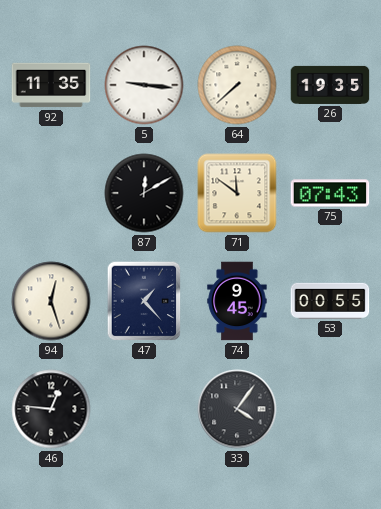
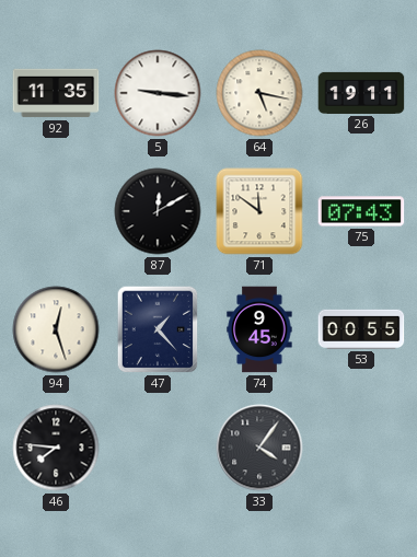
64: 7:38 -> 5:17 (259, 93)
26: 19:35 -> 19:11 (361, 93)
46: 12:46 -> 7:46 (56, 448)
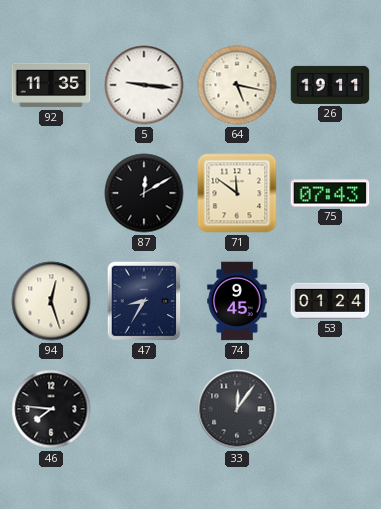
47: 1:23 -> 8:35 (144, 301)
53: 00:55 -> 01:24 (330, 301)
33: 4:06 -> 12:06 (237, 409)
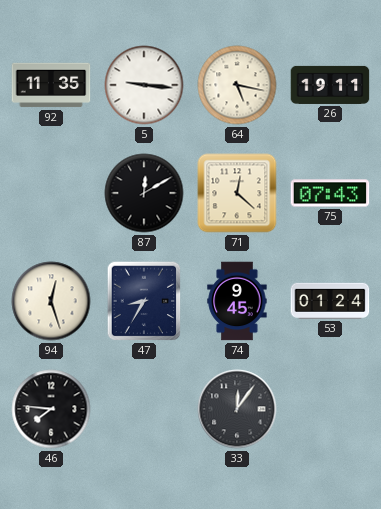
71: 11:51 -> 12:22 (237, 193)
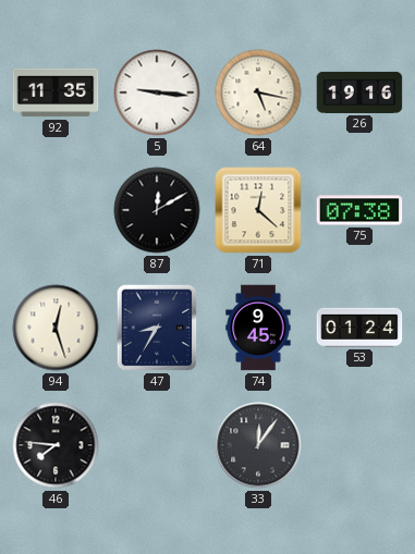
26: 19:11 -> 19:16 (359, 93)
75: 07:43 -> 07:38 (359, 210)
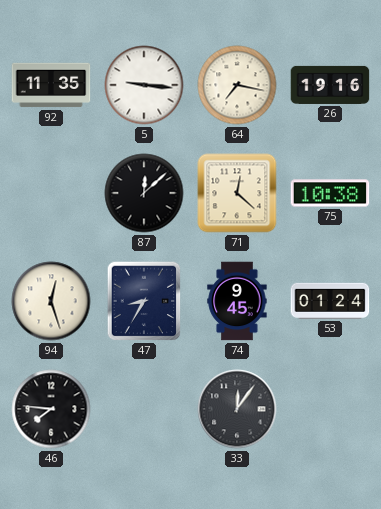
64: 5:17 -> 7:17 (237, 85)
87: 12:10 -> 12:08 (144, 193)
75: 07:38 -> 10:38 (330, 193)
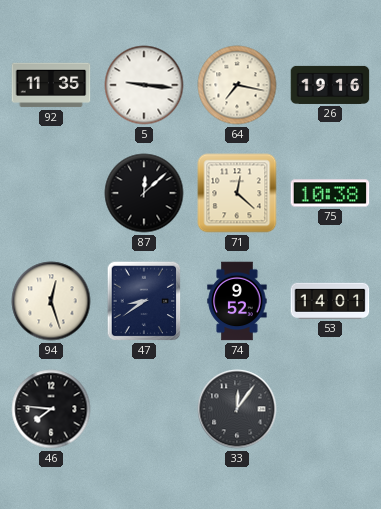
47: 8:35 -> 8:39 (144, 301)
74: 9:45 -> 9:52 (237, 301)
53: 01:24 -> 14:01 (330, 301)
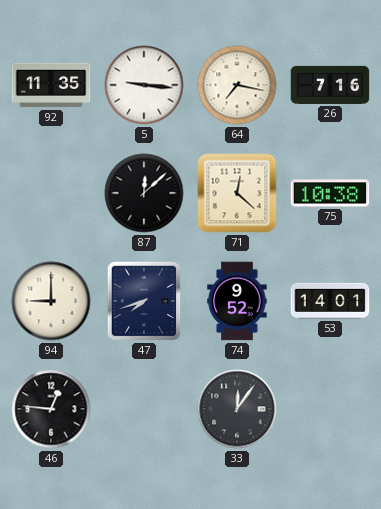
26: 19:16 -> 7:16 (330, 85)
94: 12:27 -> 9:00 (51, 301)
47: 8:39 -> 7:42 (144, 301)
46: 7:46 -> 12:46 (51, 409)
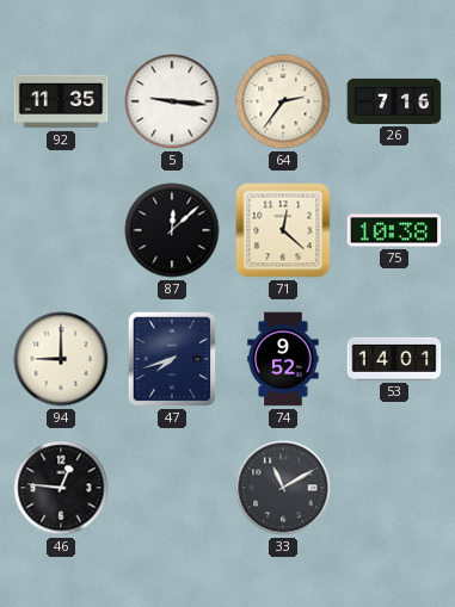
64: 7:17 -> 2:36 (283, 101)
33: 12:06 -> 11:10 (283, 488)
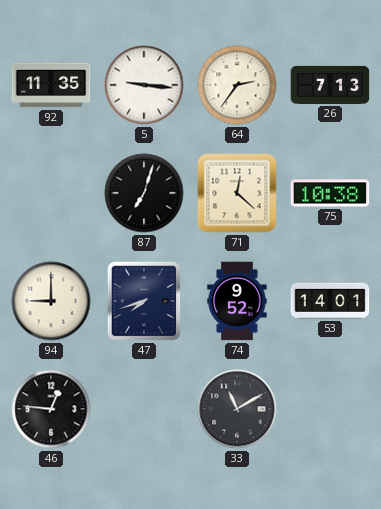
26: 7:16 -> 7:13 (330, 85)
87: 12:08 -> 7:03 (144, 193)
